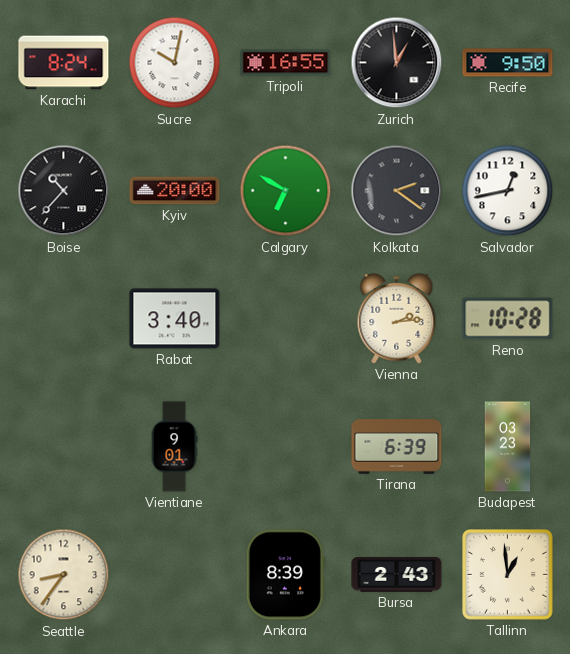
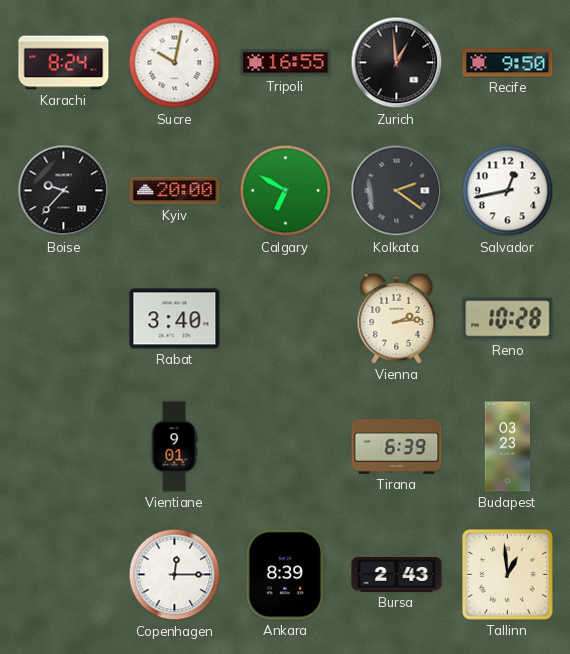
Boise: 10:37 -> 9:37 (64, 191)
Seattle: 8:36 -> none (64, 575)
Copenhagen: none -> 12:15 (175, 575)
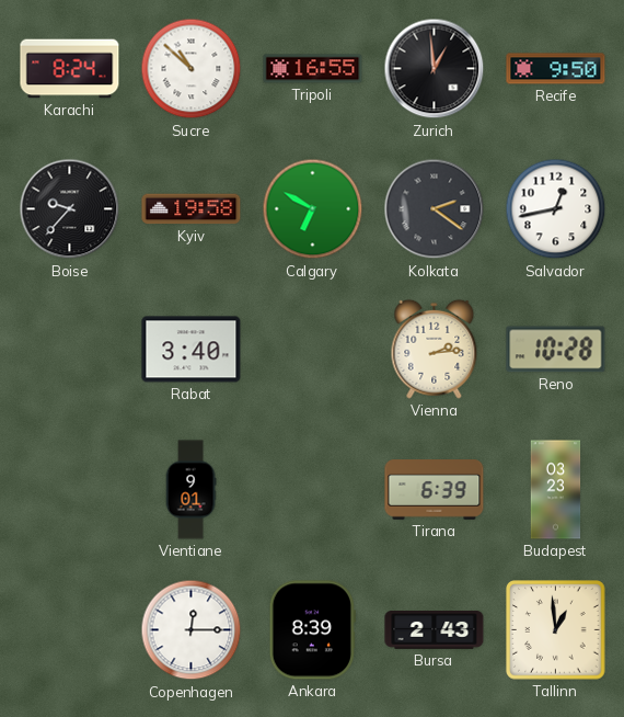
Sucre: 10:02 -> 10:52 (192, 69)
Kyiv: 20:00 -> 19:58 (192, 209)
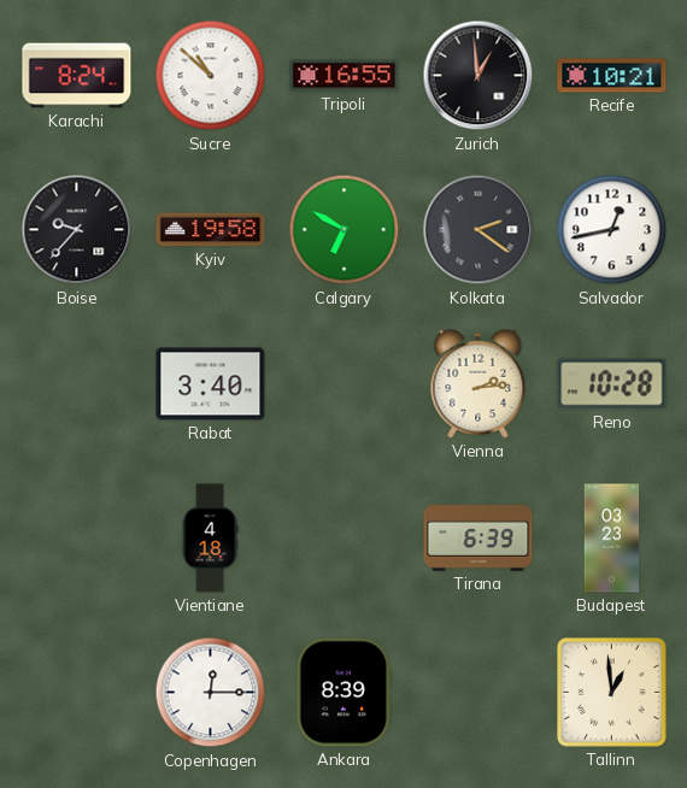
Recife: 9:50 -> 10:21 (612, 76)
Vientiane: 9:01 -> 4:18 (210, 539)
Bursa: 2:43 -> none (435, 630)
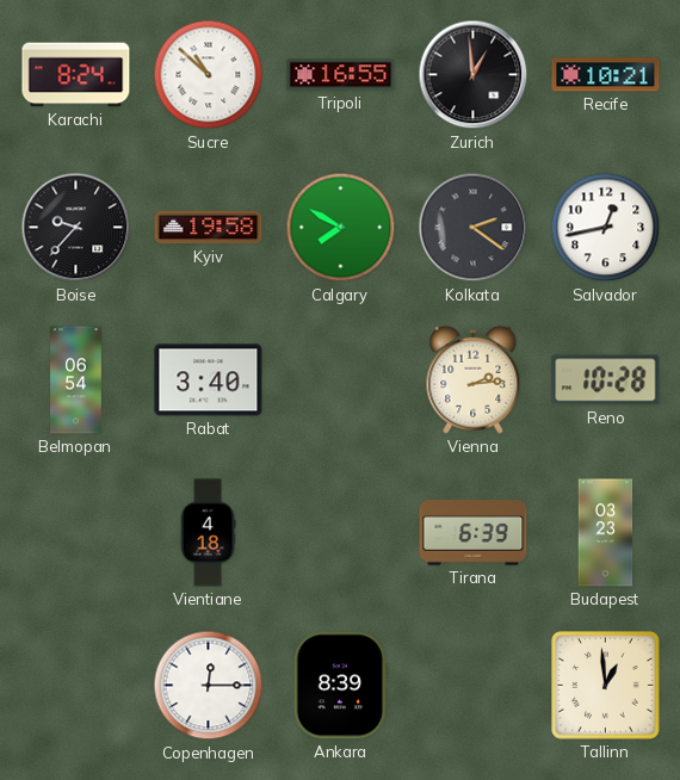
Calgary: 6:50 -> 7:50 (341, 228)
Belmopan: none -> 06:54 (76, 380)
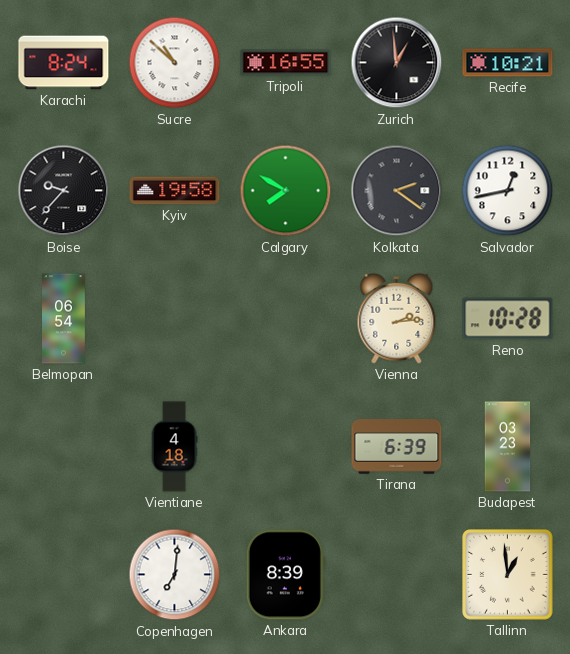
Rabat: 3:40 -> none (209, 380)
Copenhagen: 12:15 -> 7:01 (175, 575)
